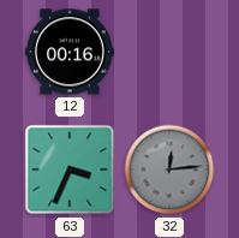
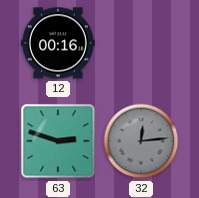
63: 3:34 -> 2:48 (58, 141)
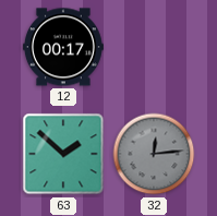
12: 00:16 -> 00:17 (63, 47)
63: 2:48 -> 1:52 (63, 154)
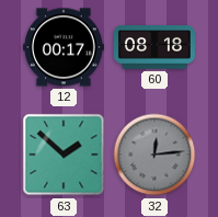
60: none -> 08:18 (154, 47)
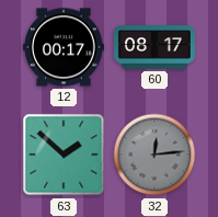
60: 08:18 -> 08:17 (154, 47)
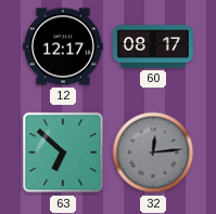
12: 00:17 -> 12:17 (63, 46)
63: 1:52 -> 6:52 (63, 152)
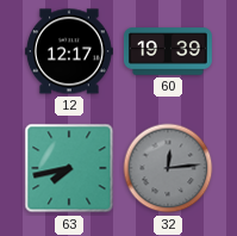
60: 08:17 -> 19:39 (168, 51)
63: 6:52 -> 7:43 (69, 168)
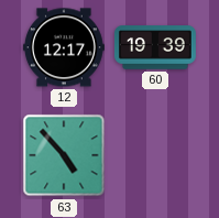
63: 7:43 -> 4:53 (64, 155)
32: 12:14 -> none (168, 168)
